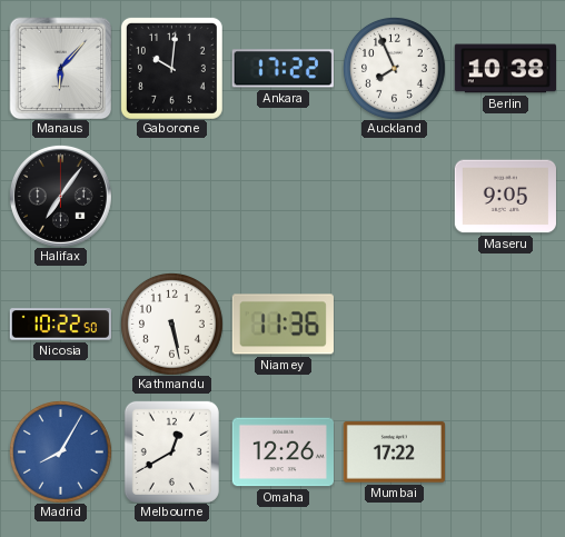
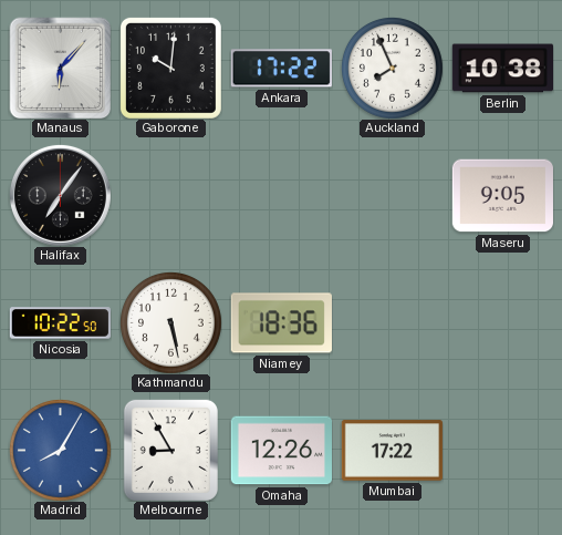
Niamey: 11:36 -> 18:36 (281, 323)
Melbourne: 12:40 -> 8:55 (170, 450)
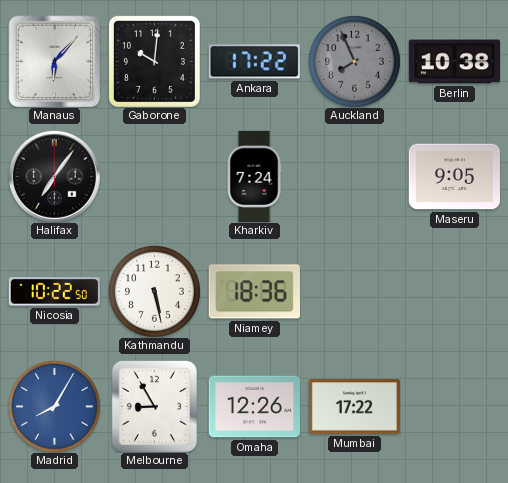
Auckland dial: white -> grey (354, 61)
Kharkiv: none -> 7:24 (254, 176)
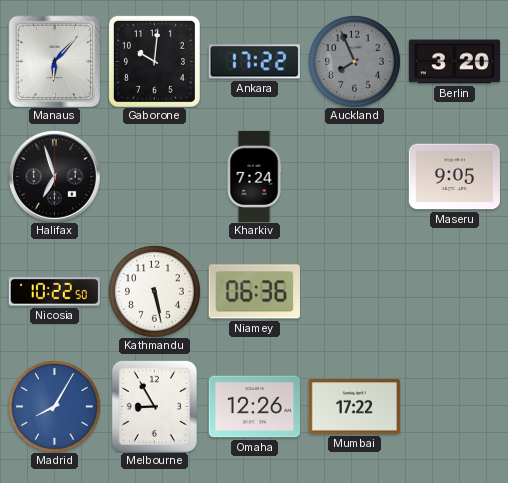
Berlin: 10:38 -> 3:20 (454, 62)
Halifax: 7:06 -> 6:57 (54, 176)
Niamey: 18:36 -> 06:36 (254, 292)
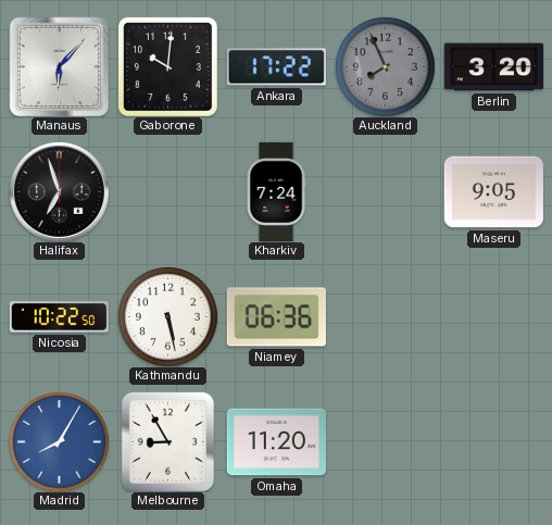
Omaha: 12:26 -> 11:20 (276, 442)
Mumbai: 17:22 -> none (354, 407)
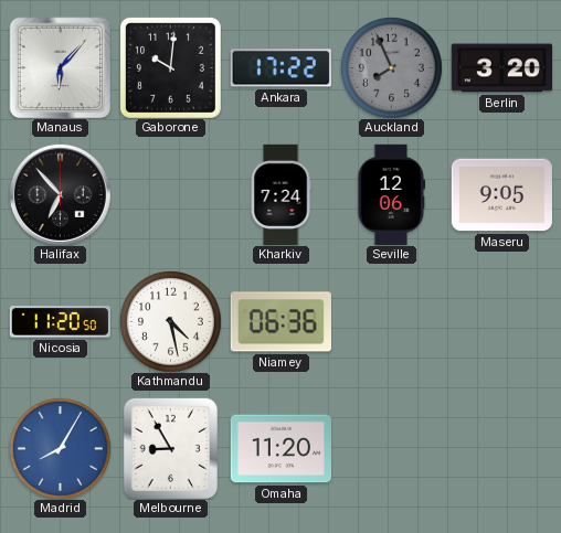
Halifax: 6:57 -> 6:53 (60, 194)
Seville: none -> 12:06 (392, 194)
Nicosia: 10:22 -> 11:20 (60, 322)
Kathmandu: 5:28 -> 4:28 (170, 321)
